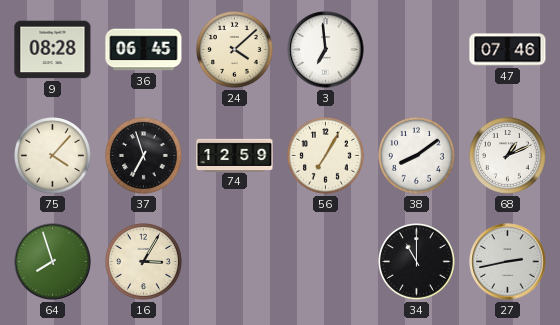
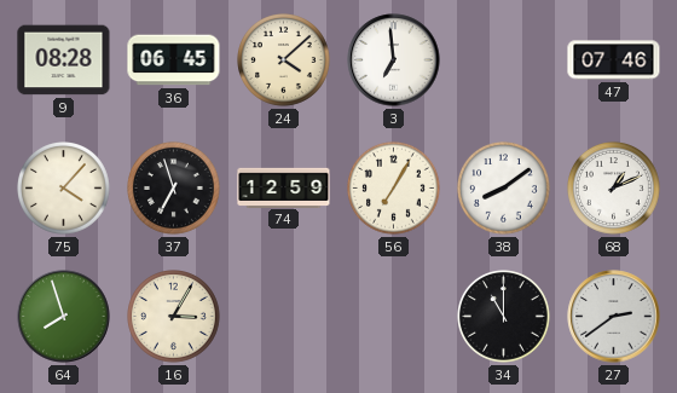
27: 2:43 -> 2:39 (614, 317)
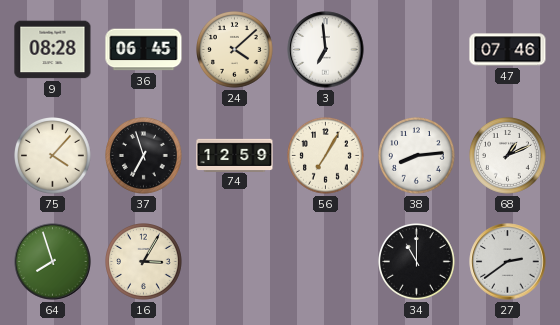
38: 8:09 -> 8:14 (417, 156)
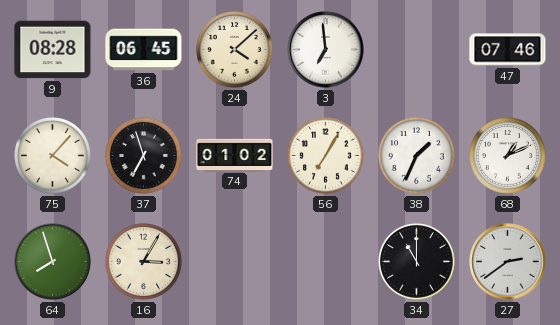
74: 12:59 -> 01:02 (235, 155)
38: 8:14 -> 1:34 (417, 156)
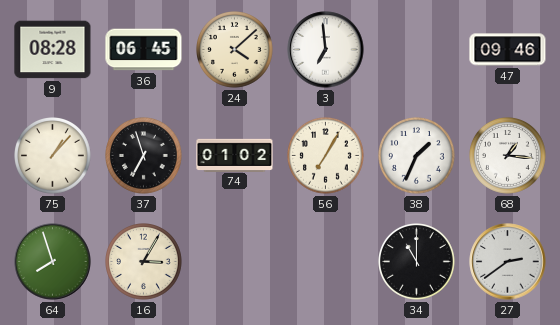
47: 07:46 -> 09:46 (508, 50)
75: 4:07 -> 1:07 (53, 156)
68: 1:11 -> 1:16 (508, 156)
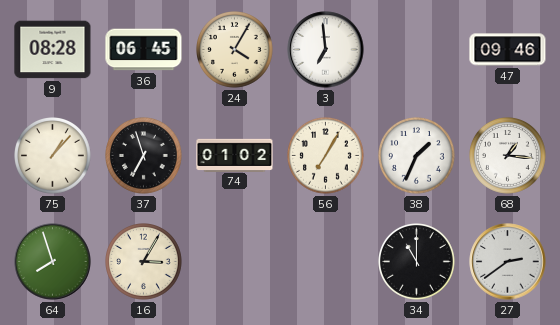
24: 4:08 -> 4:05 (235, 50)
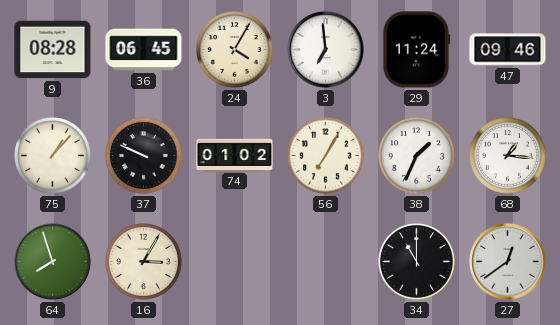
29: none -> 11:24 (416, 50)
37: 6:57 -> 9:49 (144, 156)
27: 2:39 -> 12:39 (508, 262)
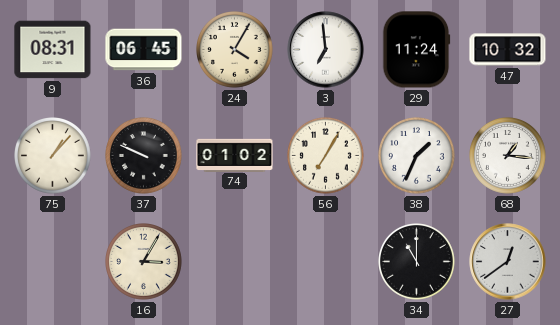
9: 08:28 -> 08:31 (53, 50)
47: 09:46 -> 10:32 (508, 50)
64: 7:57 -> none (53, 262)
